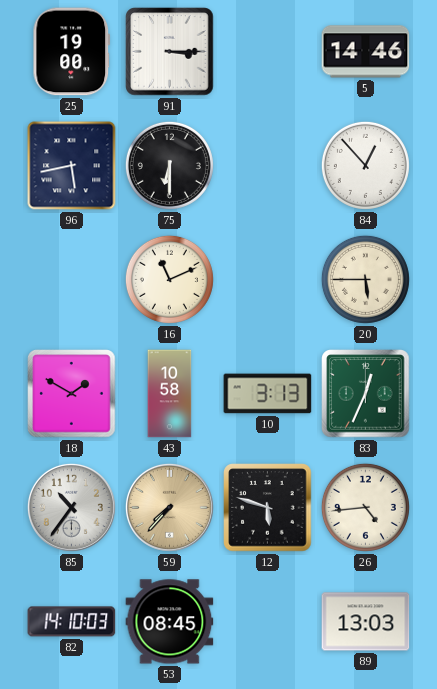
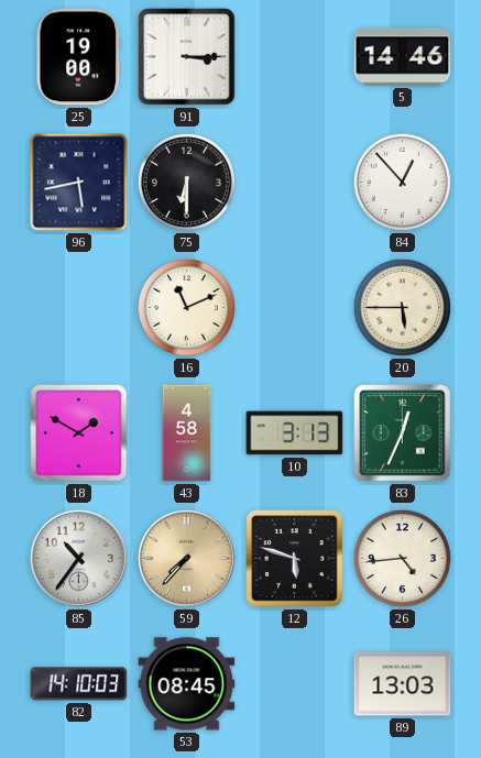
43: 10:58 -> 4:58 (187, 433)
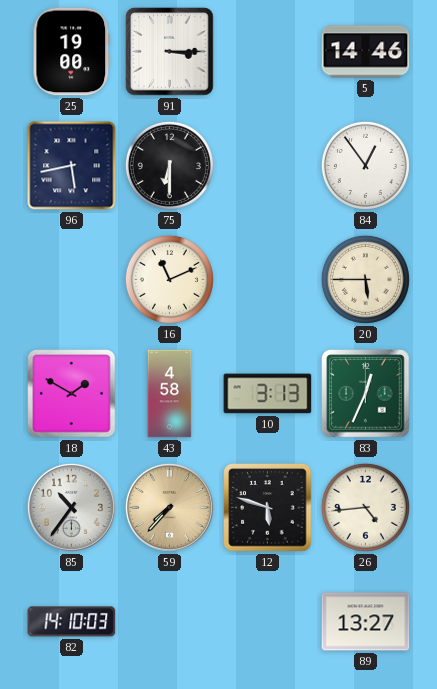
84: 12:53 -> 12:54 (365, 165)
53: 08:45 -> none (187, 684)
89: 13:03 -> 13:27 (366, 622)
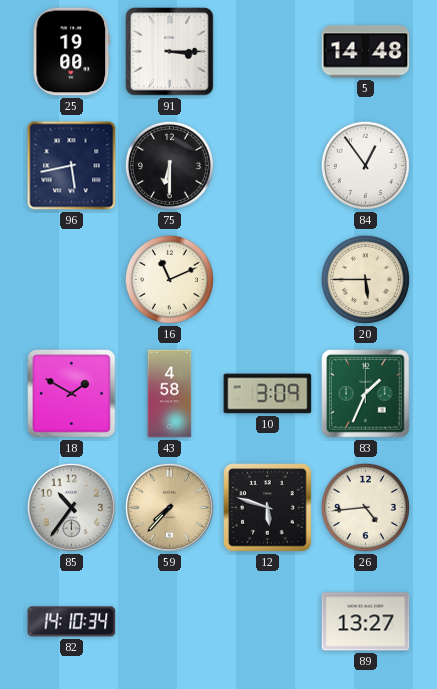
5: 14:46 -> 14:48 (366, 52)
10: 3:13 -> 3:09 (268, 394)
83: 12:34 -> 1:34 (366, 394)
82: 14:10:03 -> 14:10:34 (72, 622)
